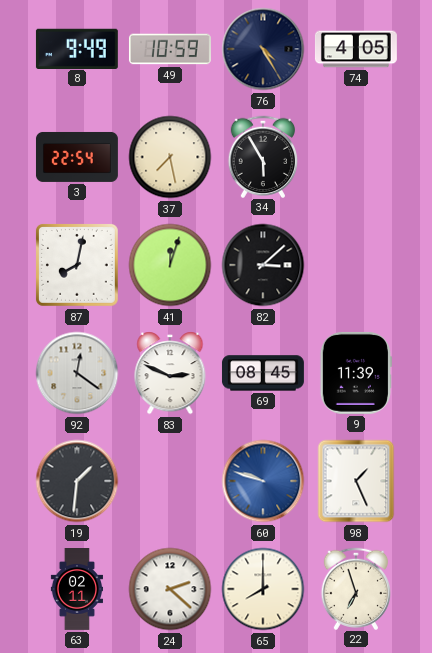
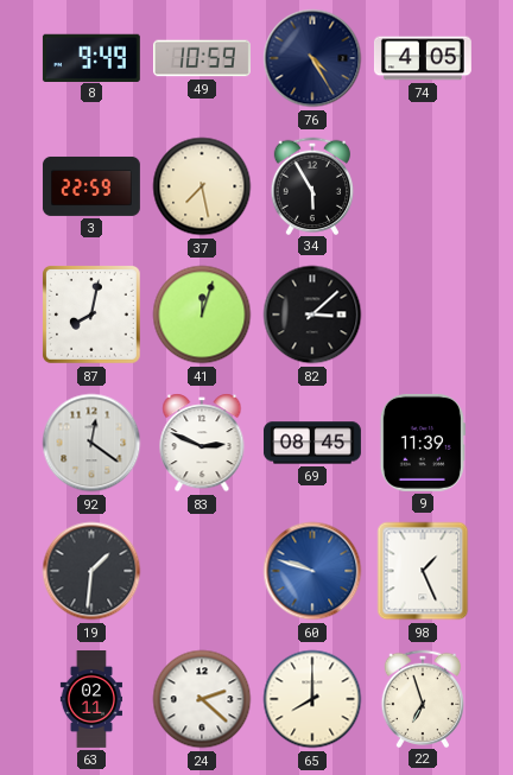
3: 22:54 -> 22:59 (91, 186)
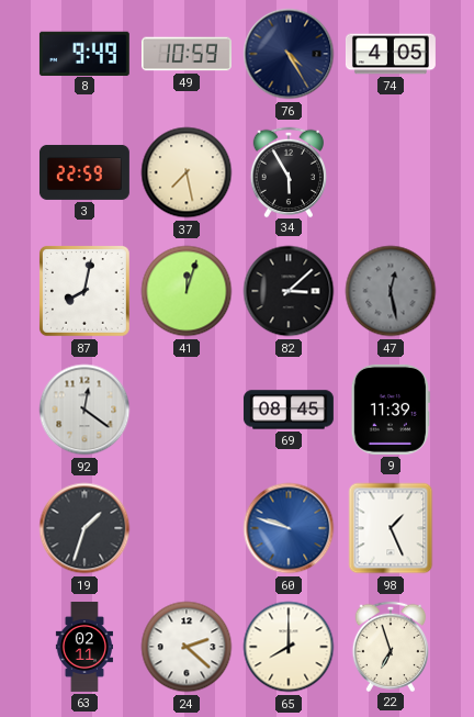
47: none -> 12:28 (391, 291)
83: 2:49 -> none (202, 443)
19: 1:31 -> 1:33 (84, 528)
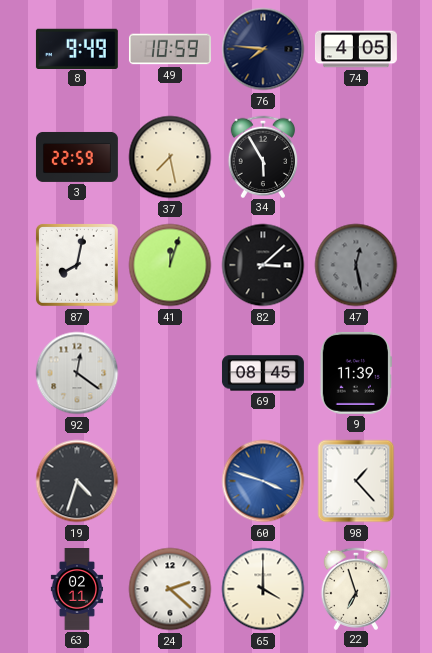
76: 4:25 -> 7:46 (263, 49)
19: 1:33 -> 4:33 (77, 481)
60: 9:48 -> 3:48 (263, 481)
98: 1:26 -> 1:23 (356, 481)
65: 8:00 -> 4:00 (263, 589)
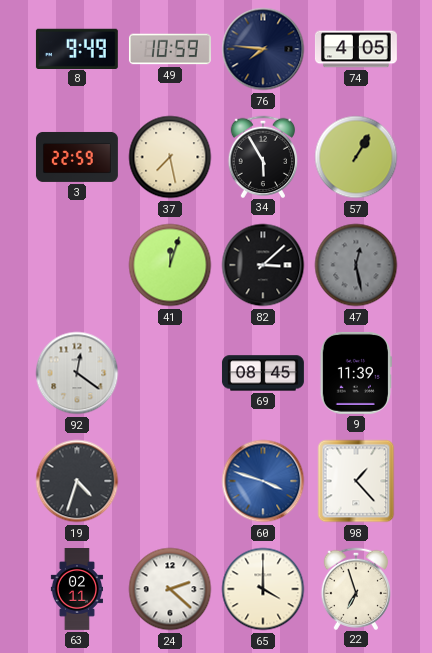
57: none -> 1:05 (356, 157)
87: 8:02 -> none (77, 265)
